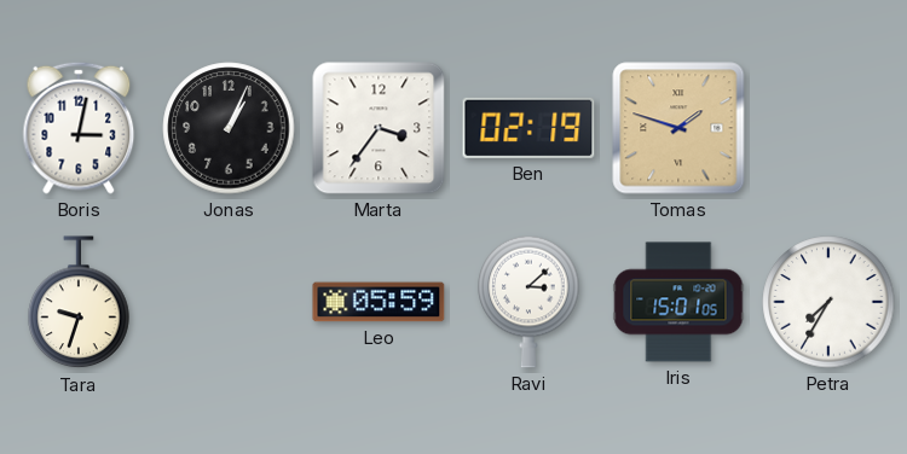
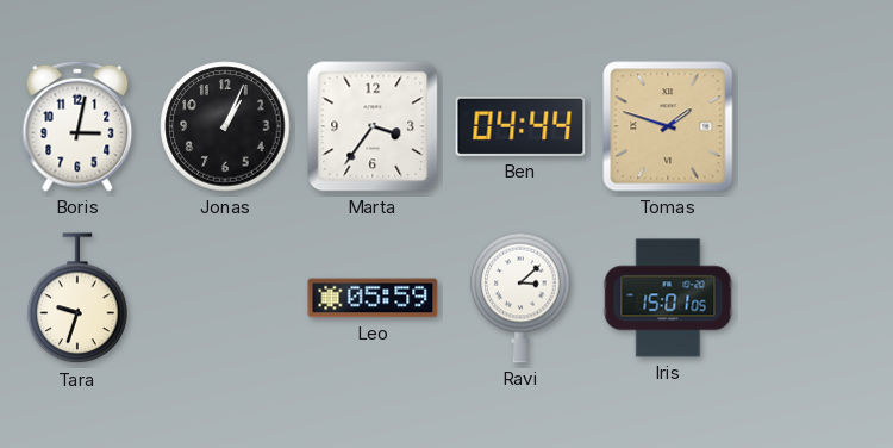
Ben: 02:19 -> 04:44 (520, 126)
Petra: 7:35 -> none (828, 302)
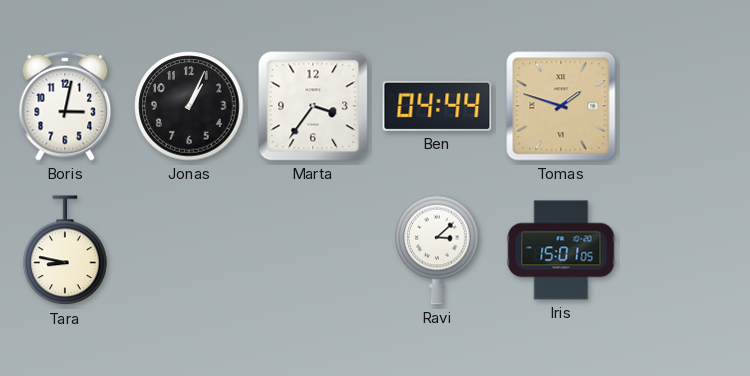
Tara: 9:33 -> 8:47 (65, 251)
Leo: 05:59 -> none (373, 298)
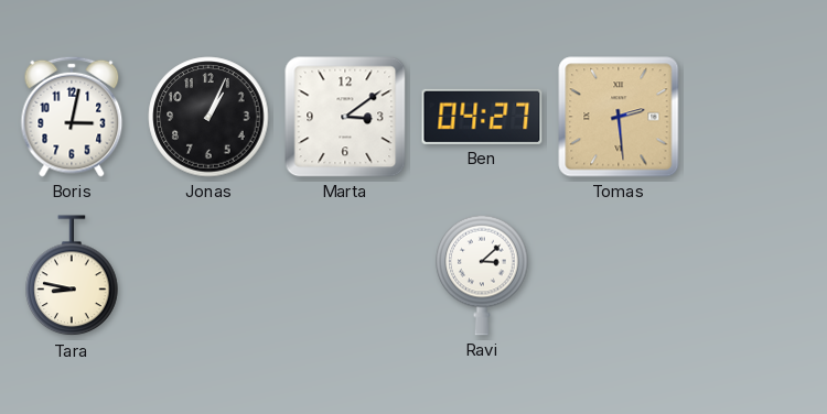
Marta: 3:36 -> 3:09 (345, 117)
Ben: 04:44 -> 04:27 (482, 117)
Tomas: 1:48 -> 2:29 (619, 117)
Iris: 15:01 -> none (561, 250)
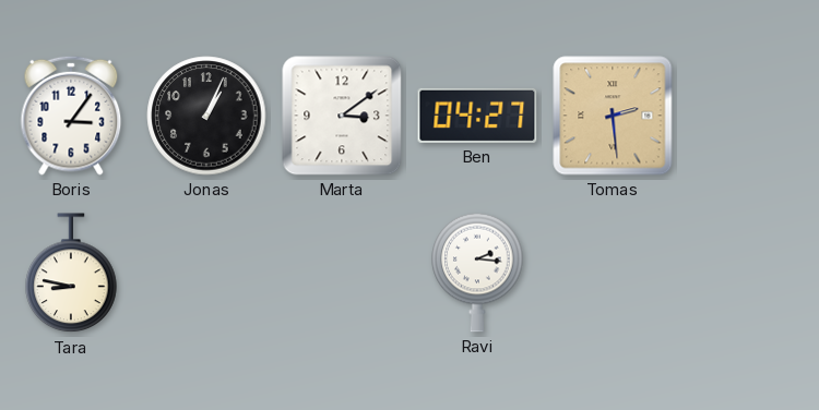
Boris: 3:02 -> 3:06 (71, 116)
Ravi: 3:08 -> 2:16 (477, 273)
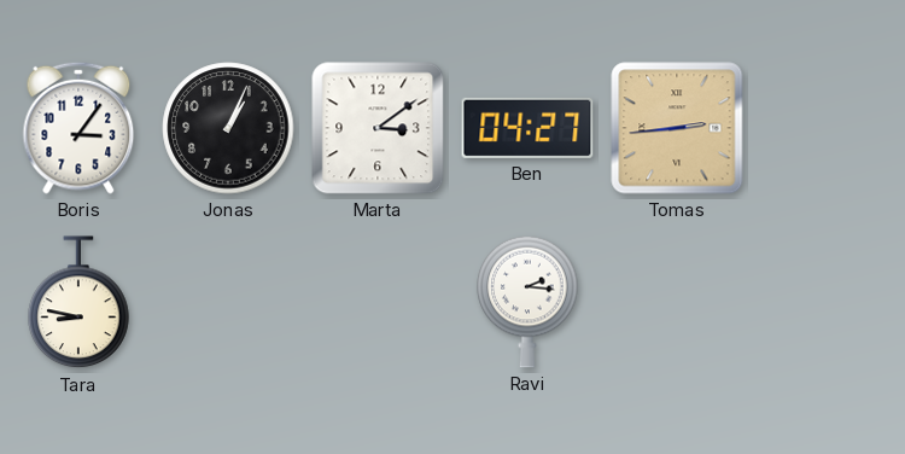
Tomas: 2:29 -> 2:44 (677, 128)
